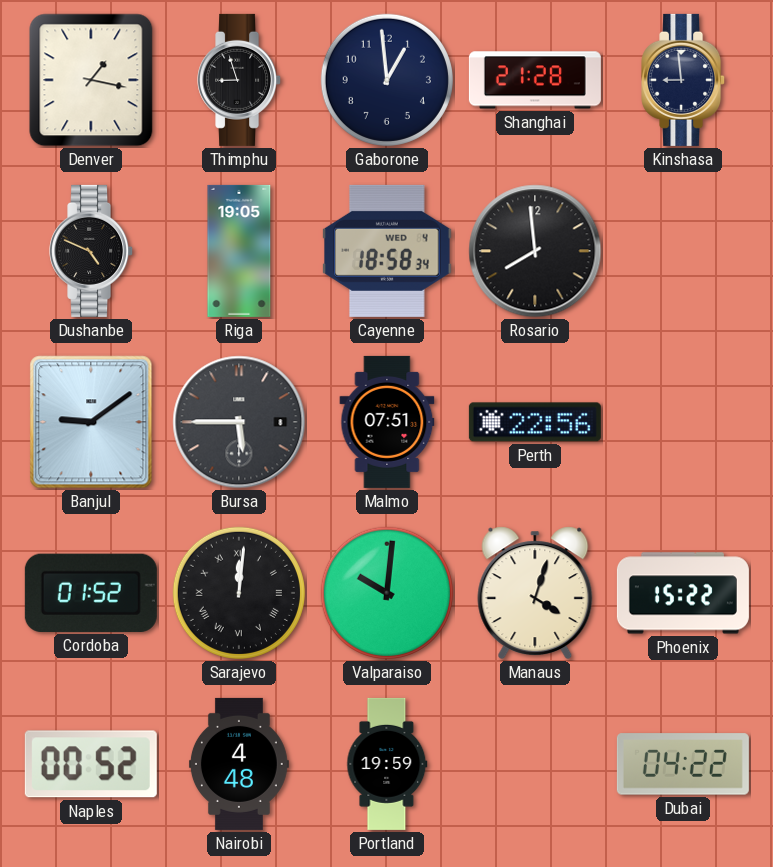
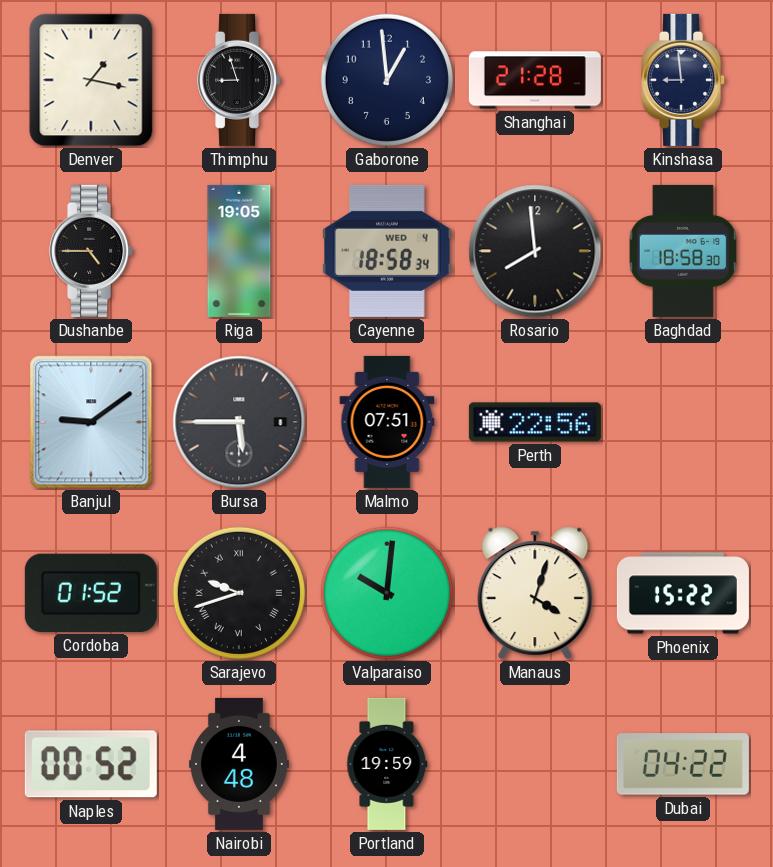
Dushanbe: 4:49 -> 4:45 (92, 251)
Baghdad: none -> 18:58 (682, 251)
Sarajevo: 12:01 -> 9:42 (239, 593)
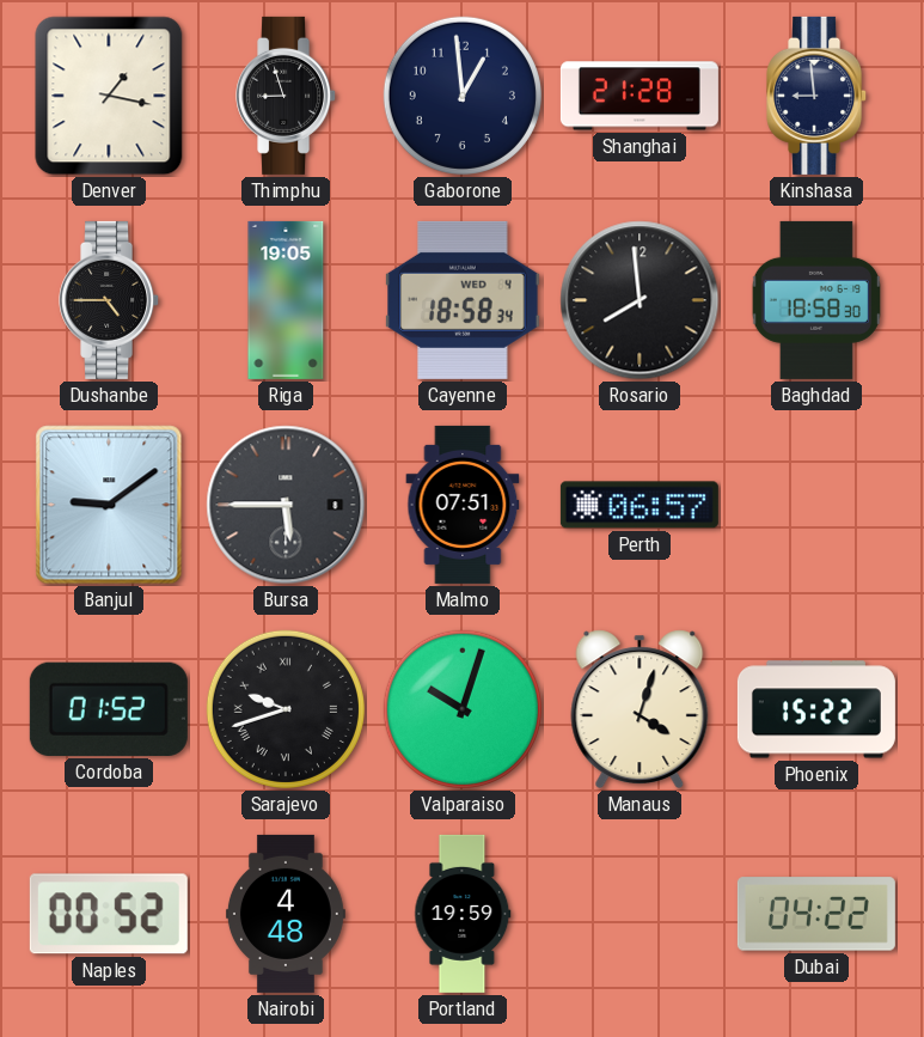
Perth: 22:56 -> 06:57 (640, 505)
Valparaiso: 10:01 -> 10:03 (463, 709)
